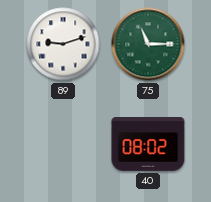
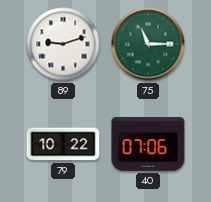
79: none -> 10:22 (63, 144)
40: 08:02 -> 07:06 (148, 145)
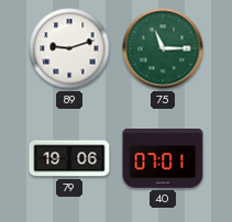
79: 10:22 -> 19:06 (69, 158)
40: 07:06 -> 07:01 (163, 159)
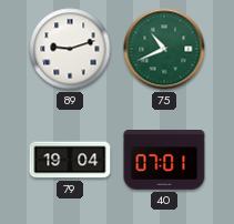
75: 11:15 -> 10:41 (164, 49)
79: 19:06 -> 19:04 (70, 160)
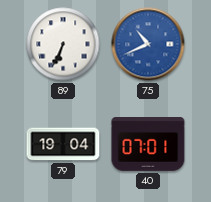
89: 9:12 -> 6:34 (63, 44)
75 dial: green -> blue (148, 44)
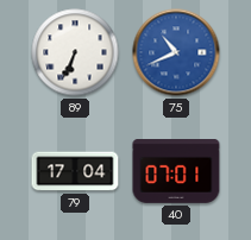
79: 19:04 -> 17:04 (75, 171)
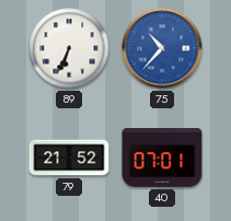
75: 10:41 -> 10:37 (162, 48)
79: 17:04 -> 21:52 (69, 158)
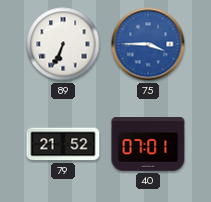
75: 10:37 -> 3:45 (148, 44)
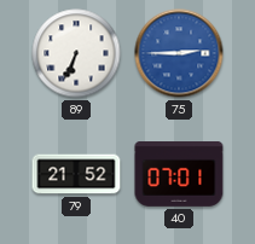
75: 3:45 -> 2:45 (179, 53)
